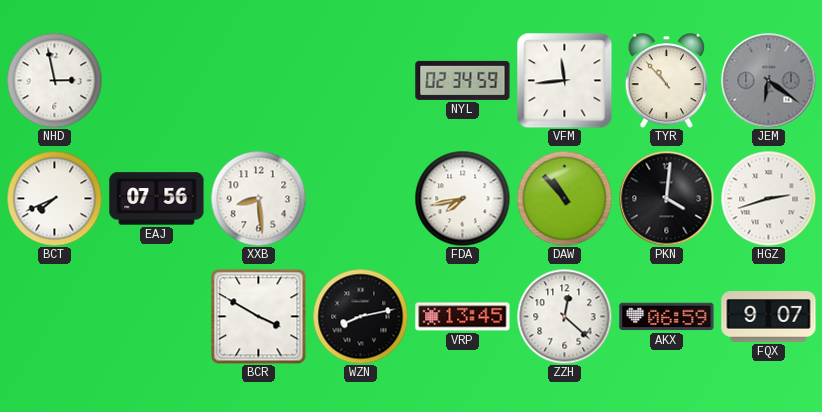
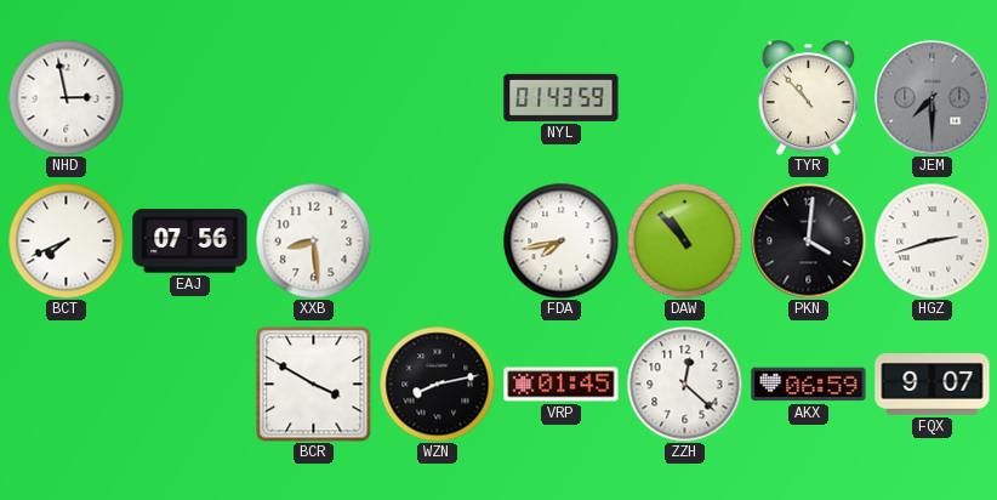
NYL: 02:34 -> 01:43 (562, 97)
VFM: 11:44 -> none (565, 81)
JEM: 6:21 -> 7:30 (932, 97)
VRP: 13:45 -> 01:45 (562, 385)
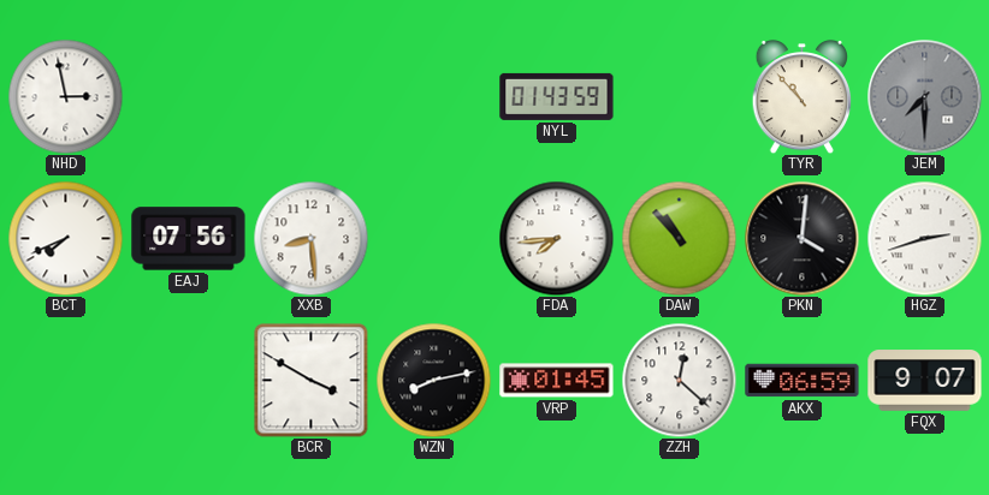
FDA: 7:43 -> 7:44 (556, 238)
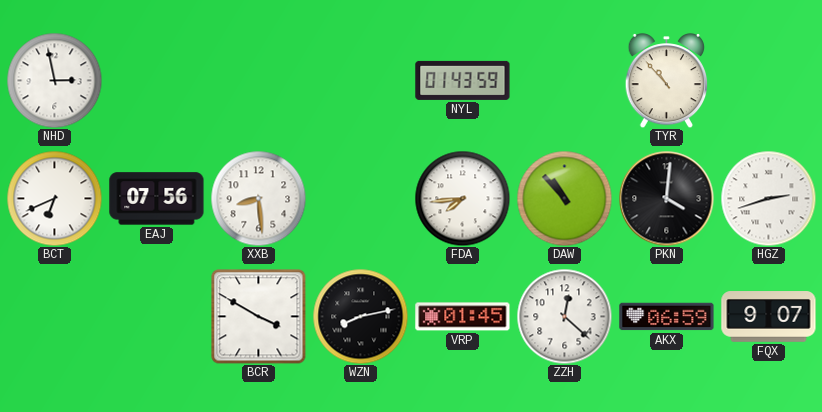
JEM: 7:30 -> none (924, 96)
BCT: 7:41 -> 6:41 (54, 198)
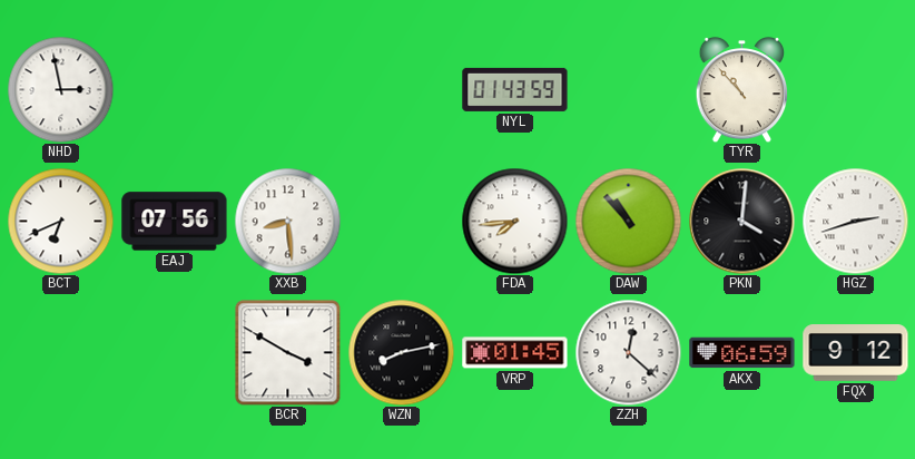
FQX: 9:07 -> 9:12 (856, 353)
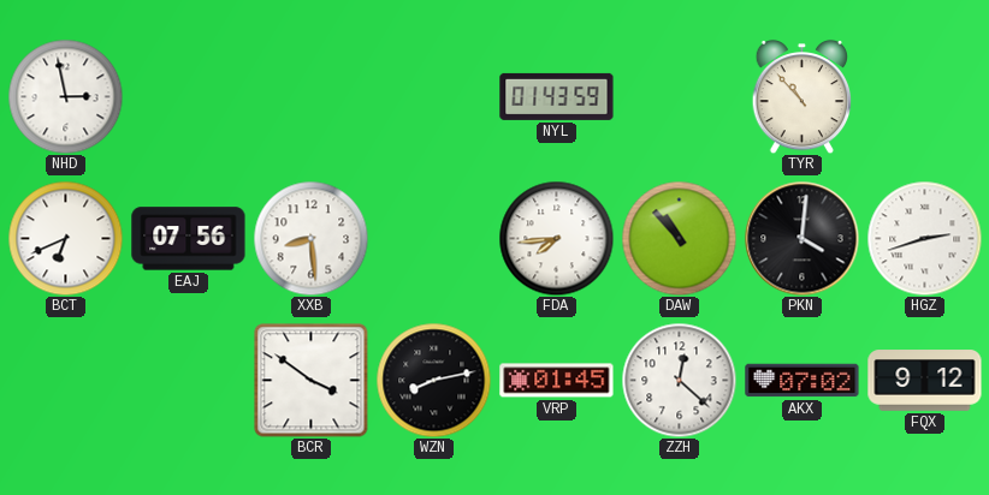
BCR: 3:50 -> 3:51 (310, 380)
AKX: 06:59 -> 07:02 (803, 381)
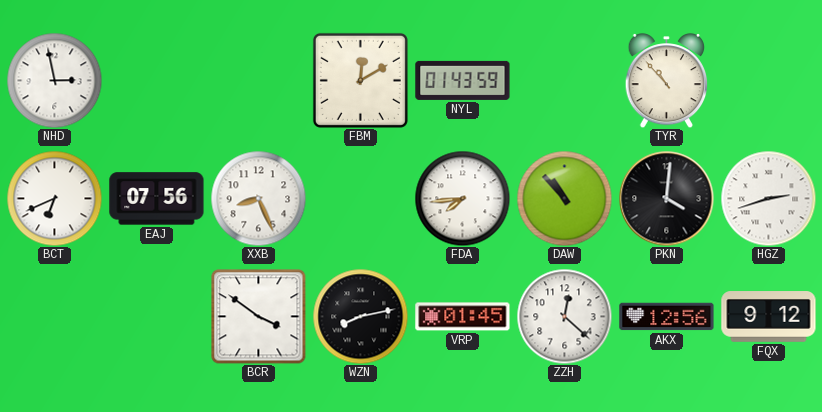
FBM: none -> 12:10 (360, 80)
XXB: 8:29 -> 8:26 (258, 198)
AKX: 07:02 -> 12:56 (667, 317)
